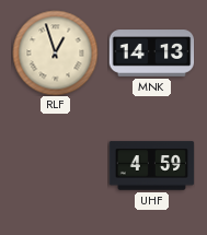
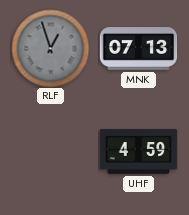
RLF dial: cream -> grey (50, 48)
MNK: 14:13 -> 07:13 (138, 49)
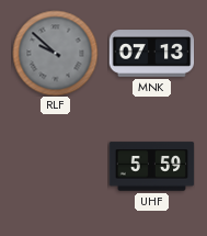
RLF: 12:57 -> 9:52 (55, 53)
UHF: 4:59 -> 5:59 (151, 167)
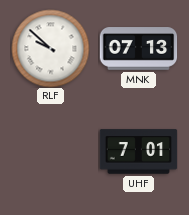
RLF dial: grey -> white (50, 48)
UHF: 5:59 -> 7:01 (138, 152)
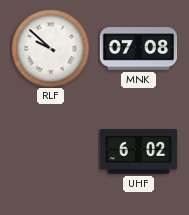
MNK: 07:13 -> 07:08 (138, 49)
UHF: 7:01 -> 6:02 (138, 152)
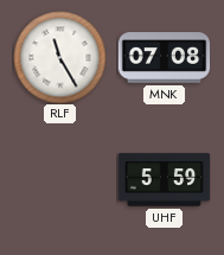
RLF: 9:52 -> 11:25 (59, 57)
UHF: 6:02 -> 5:59 (164, 180)
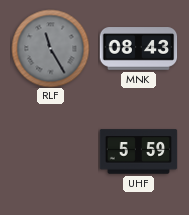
RLF dial: white -> grey (50, 48)
MNK: 07:08 -> 08:43 (138, 49)
